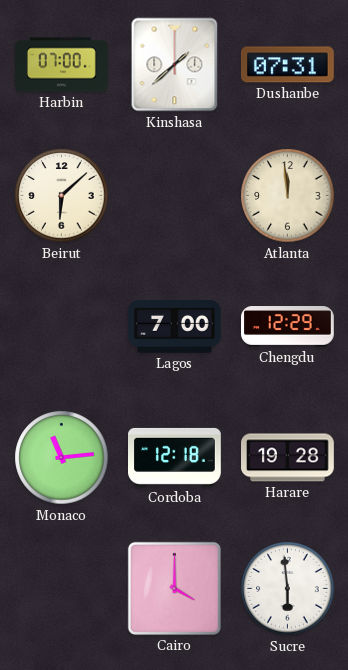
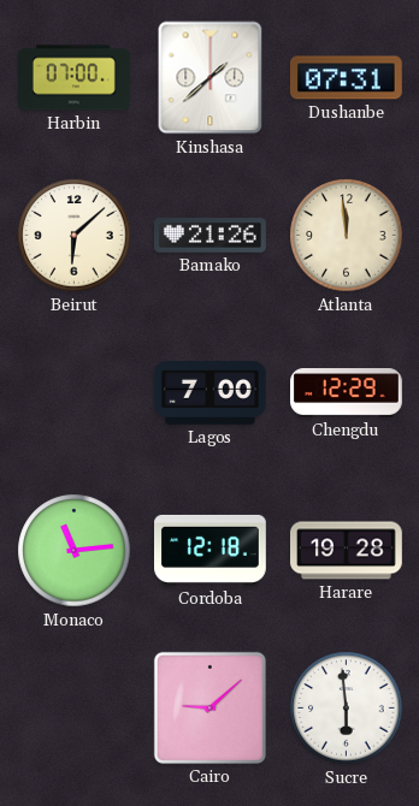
Bamako: none -> 21:26 (211, 236)
Cairo: 4:00 -> 9:08 (209, 707)
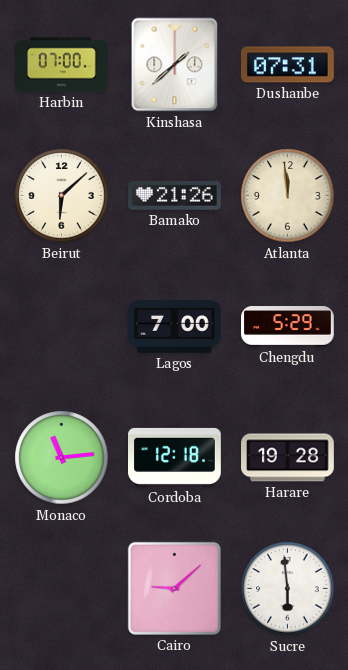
Chengdu: 12:29 -> 5:29 (288, 327)
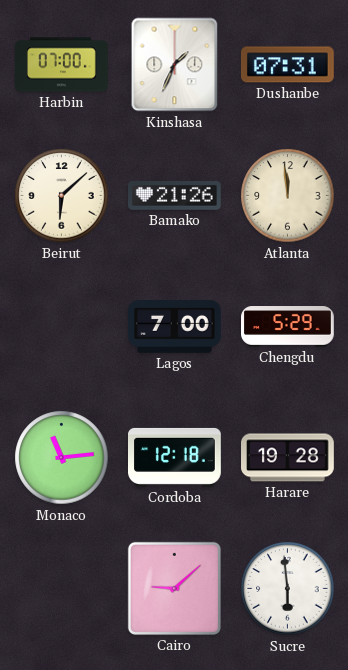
Kinshasa: 1:38 -> 1:34 (175, 65)
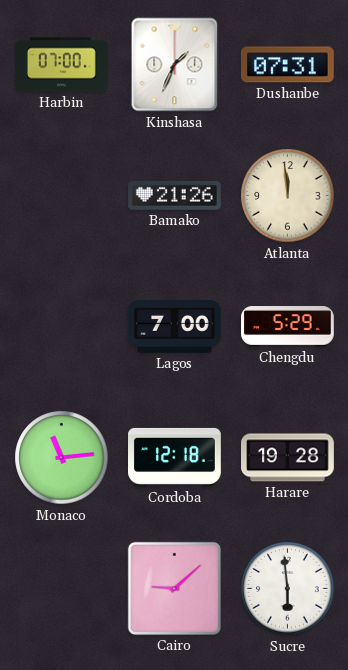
Beirut: 6:08 -> none (62, 196)
